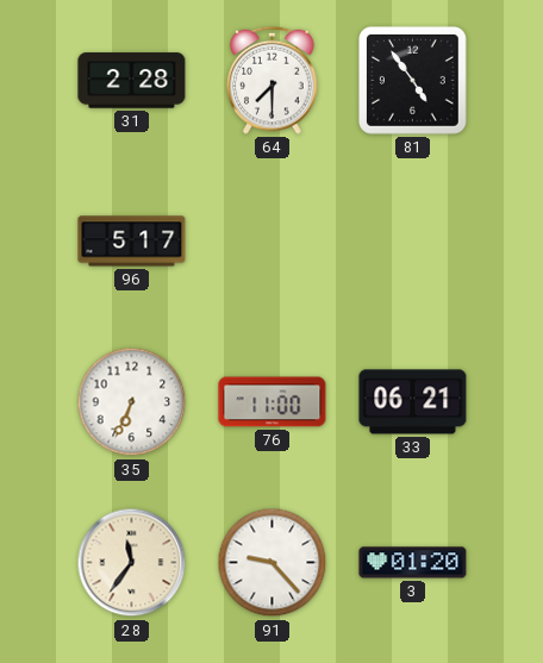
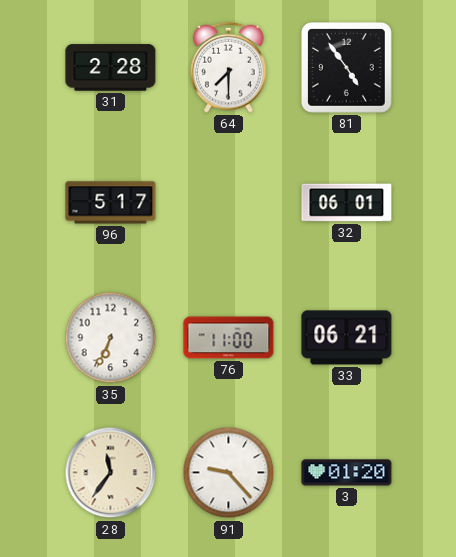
32: none -> 06:01 (347, 203)
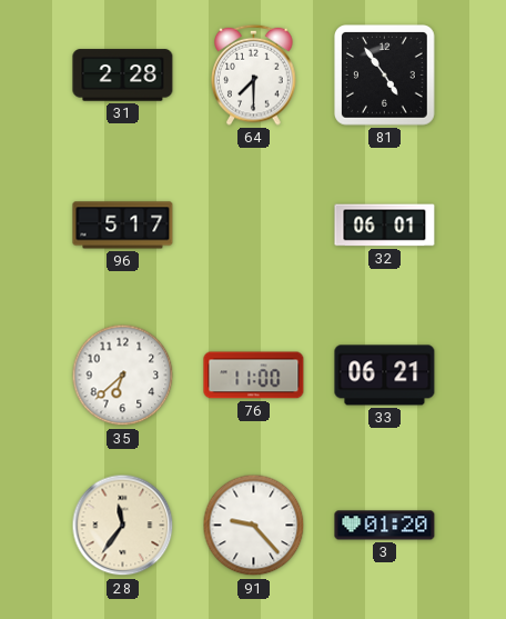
35: 6:34 -> 6:38 (123, 376)
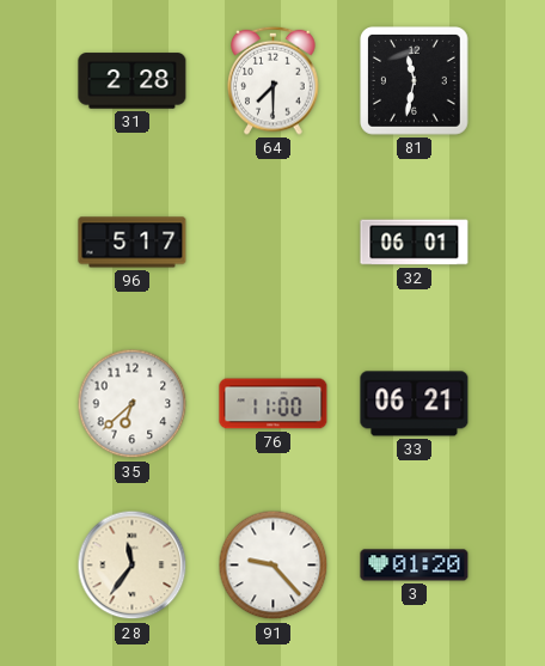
81: 4:54 -> 11:32 (415, 81)
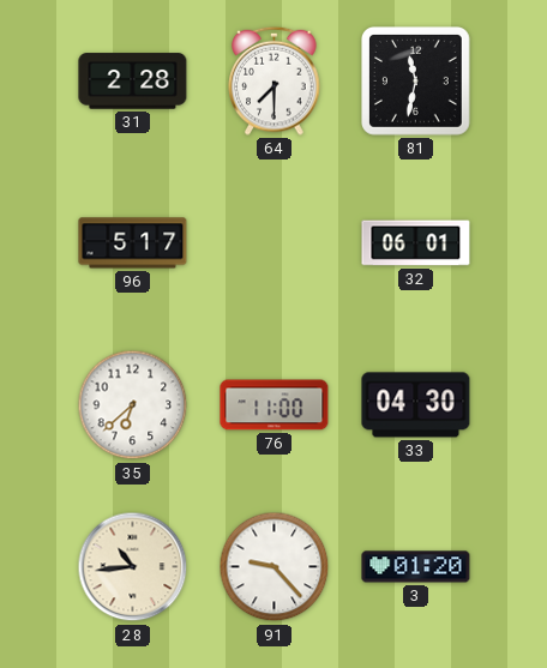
33: 06:21 -> 04:30 (416, 405)
28: 11:36 -> 10:44 (133, 567)
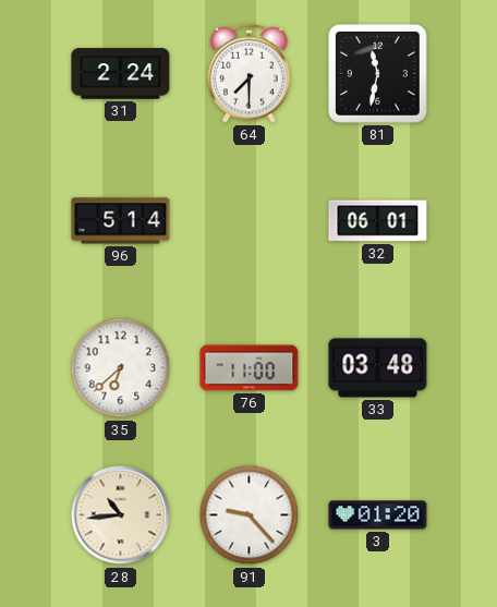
31: 2:28 -> 2:24 (121, 74)
96: 5:17 -> 5:14 (121, 221)
33: 04:30 -> 03:48 (378, 368)
